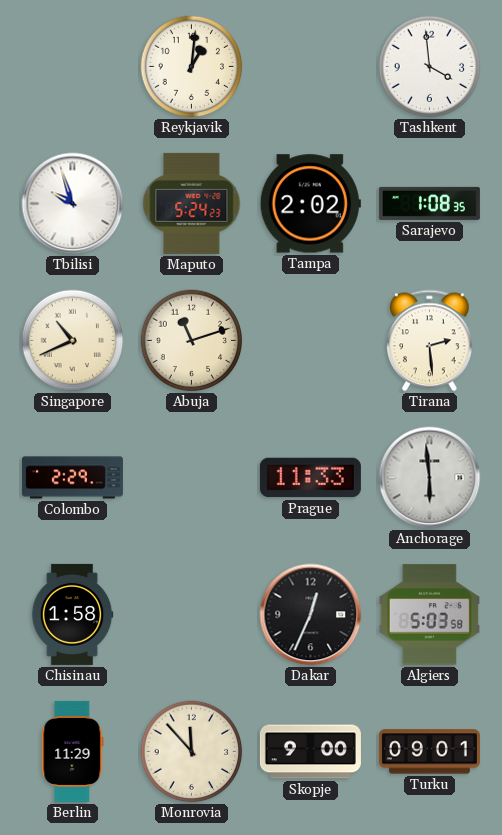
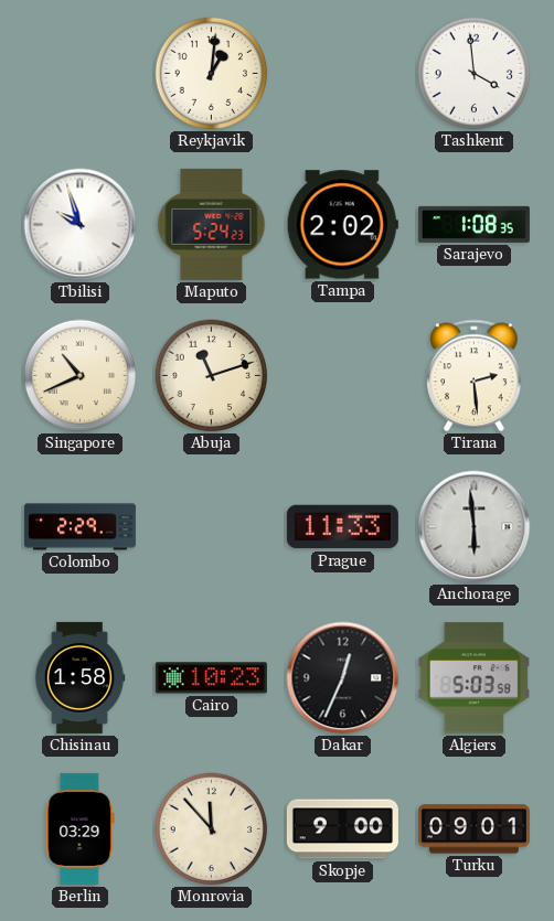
Cairo: none -> 10:23 (211, 678)
Berlin: 11:29 -> 03:29 (81, 828)
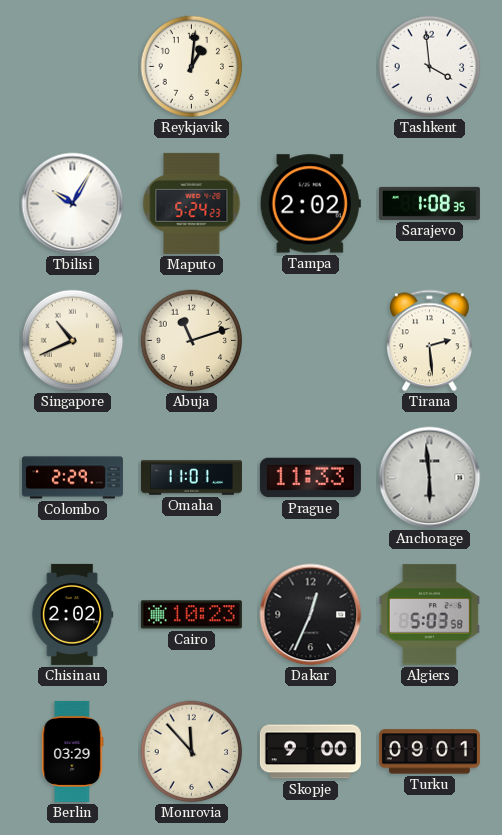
Tbilisi: 9:57 -> 10:05 (73, 204)
Omaha: none -> 11:01 (191, 478)
Chisinau: 1:58 -> 2:02 (72, 614)
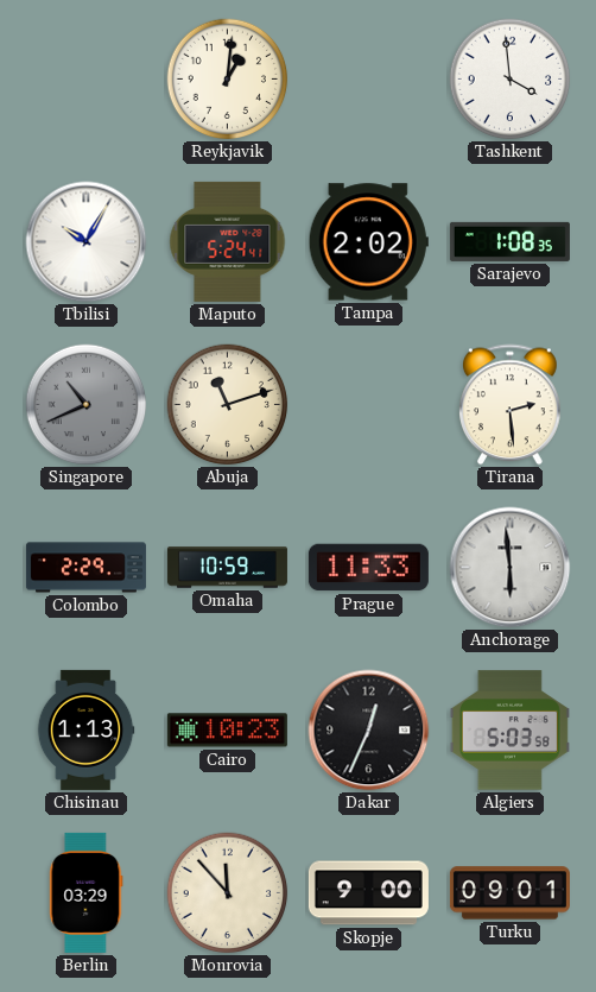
Maputo: 5:24:23 -> 5:24:41 (228, 241)
Singapore dial: cream -> grey (87, 405)
Omaha: 11:01 -> 10:59 (227, 568)
Chisinau: 2:02 -> 1:13 (85, 729)
